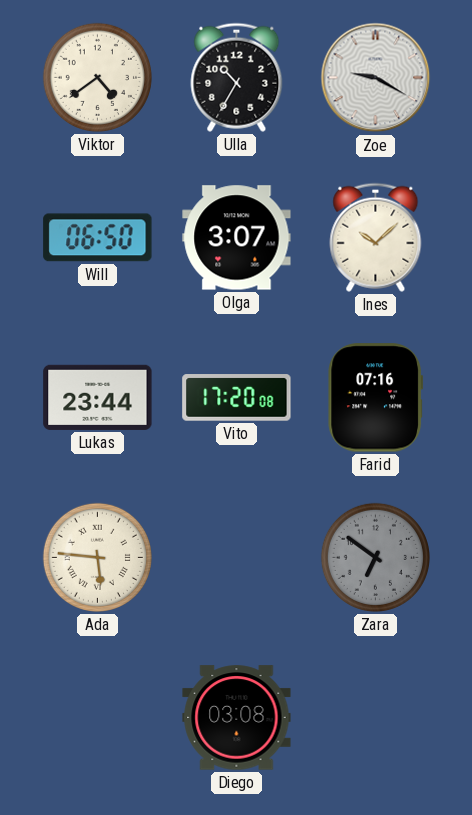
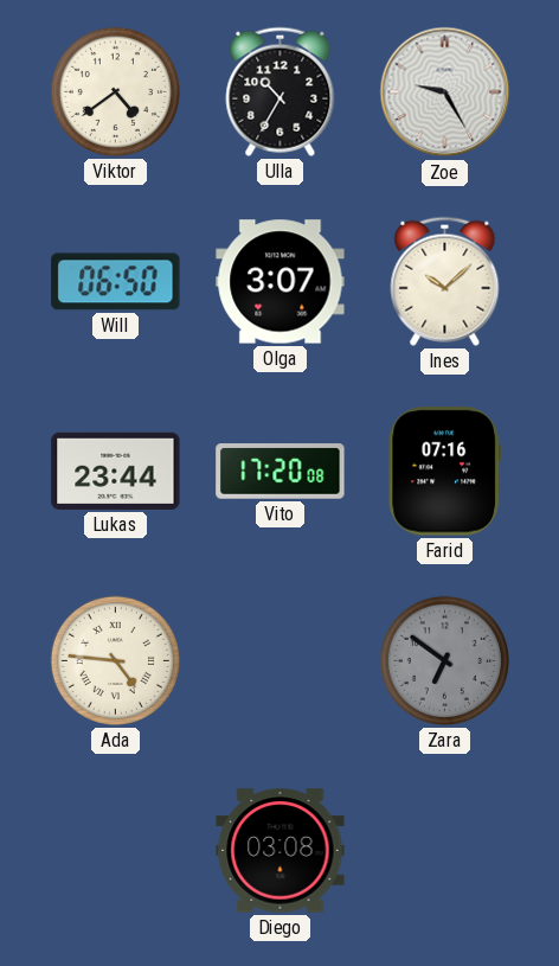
Zoe: 9:20 -> 9:25 (445, 92)
Ada: 5:46 -> 4:46 (115, 660)
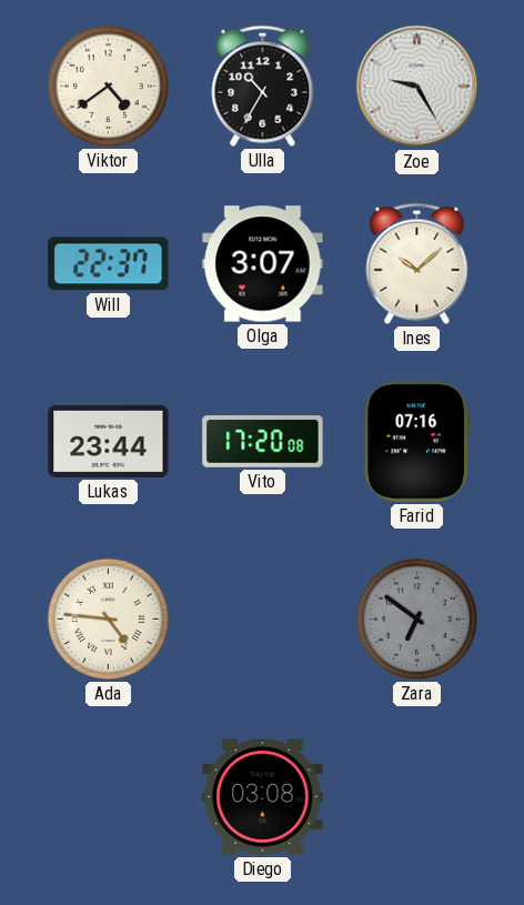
Will: 06:50 -> 22:37 (109, 264)
